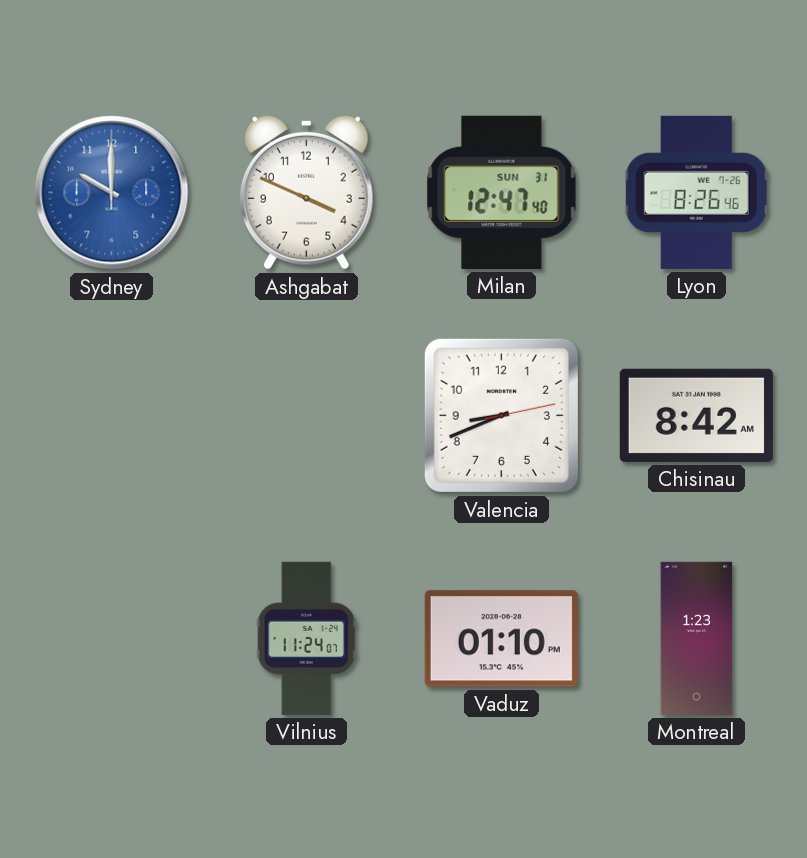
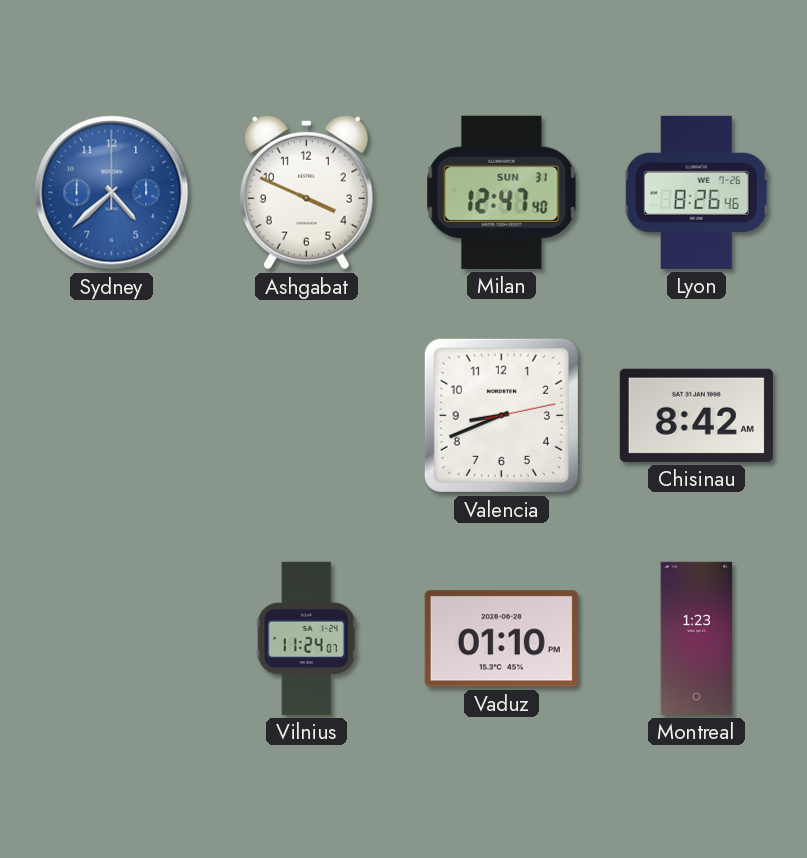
Sydney: 10:00 -> 4:38 (112, 193)
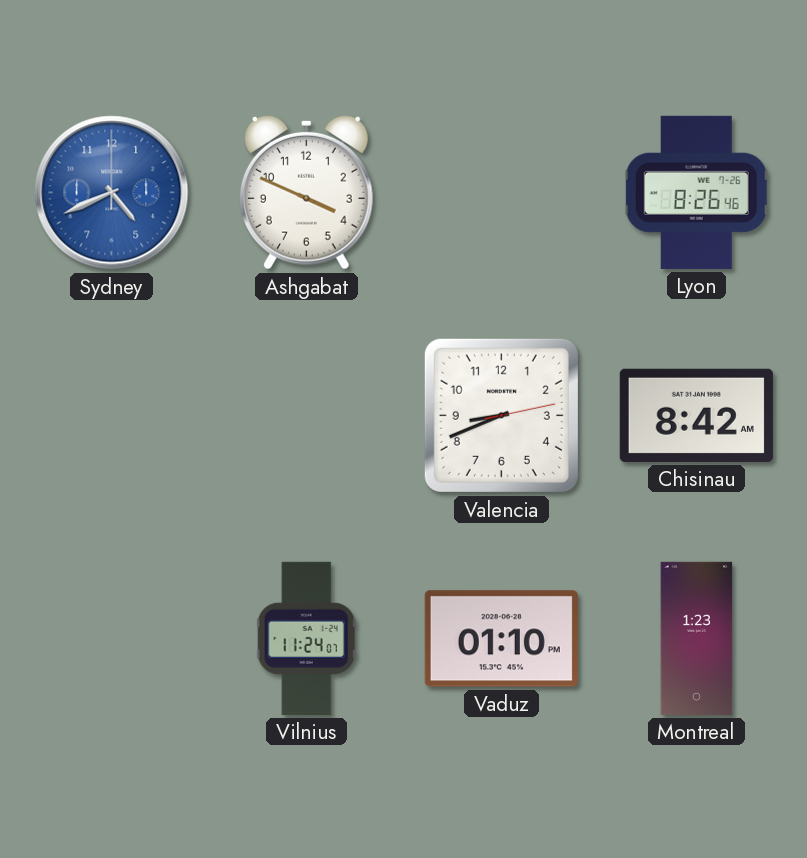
Sydney: 4:38 -> 4:41 (112, 193)
Milan: 12:47 -> none (502, 192)
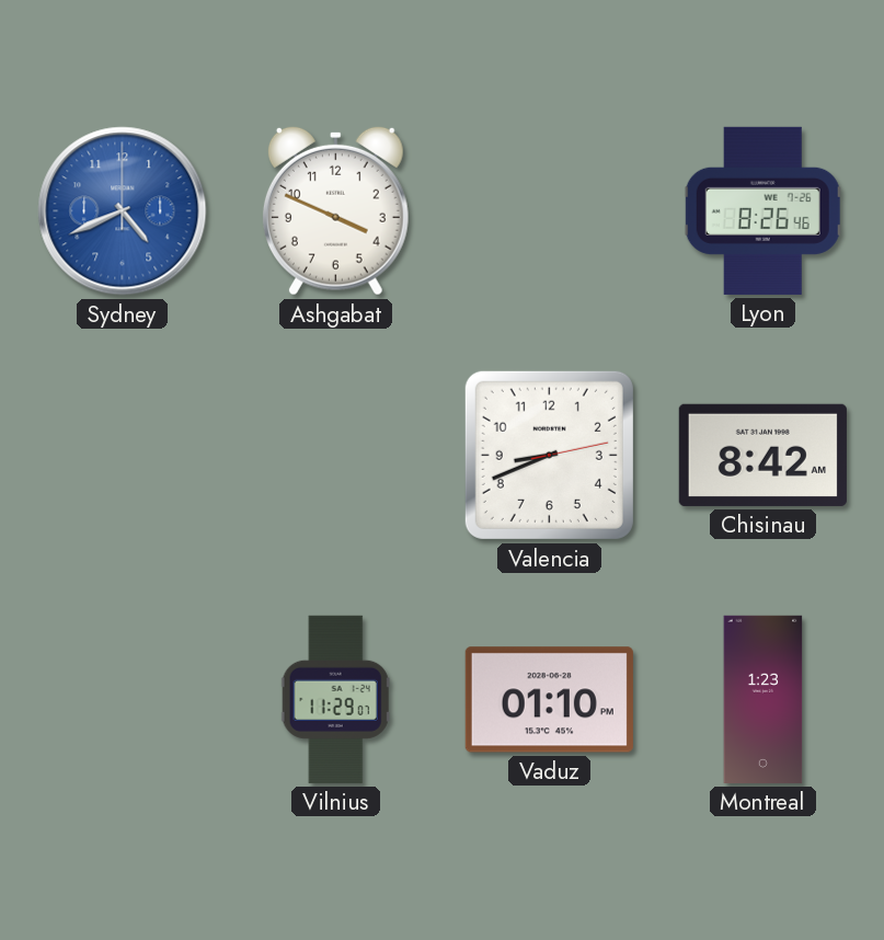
Vilnius: 11:24 -> 11:29 (335, 699)
